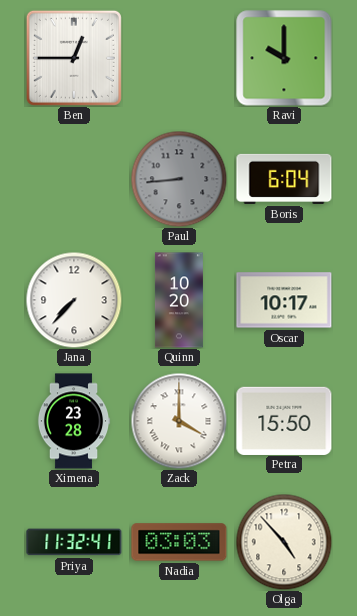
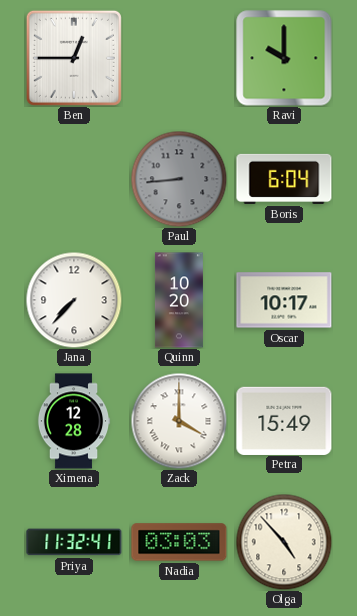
Ximena: 23:28 -> 12:28 (74, 421)
Petra: 15:50 -> 15:49 (284, 420)
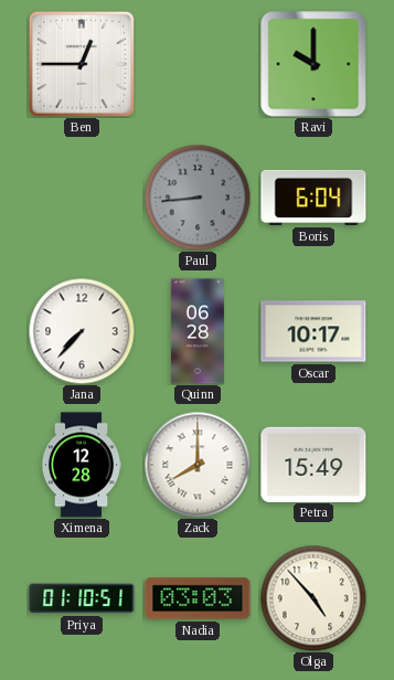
Quinn: 10:20 -> 06:28 (198, 331)
Zack: 4:00 -> 8:00 (198, 465)
Priya: 11:32 -> 01:10 (82, 598)
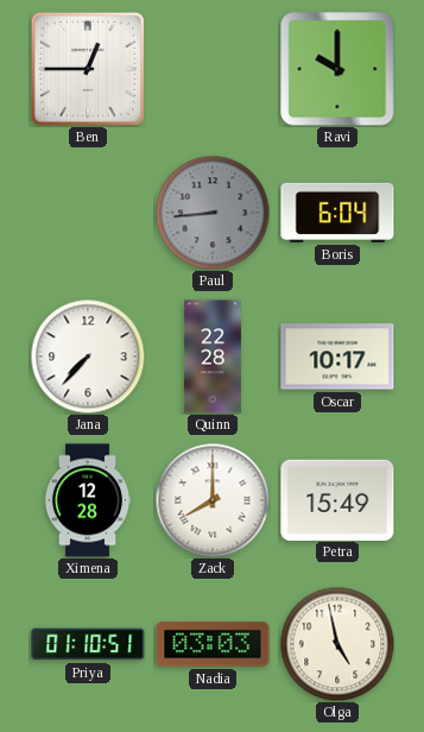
Quinn: 06:28 -> 22:28 (213, 356)
Olga: 4:53 -> 4:58 (337, 644)
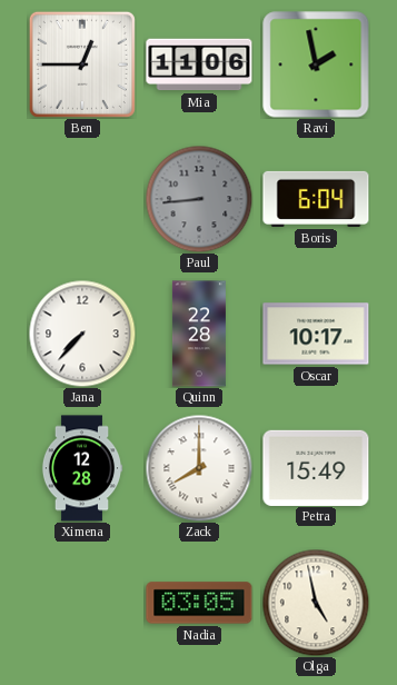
Mia: none -> 11:06 (199, 64)
Ravi: 10:00 -> 1:58 (316, 64)
Priya: 01:10 -> none (88, 644)
Nadia: 03:03 -> 03:05 (199, 603)
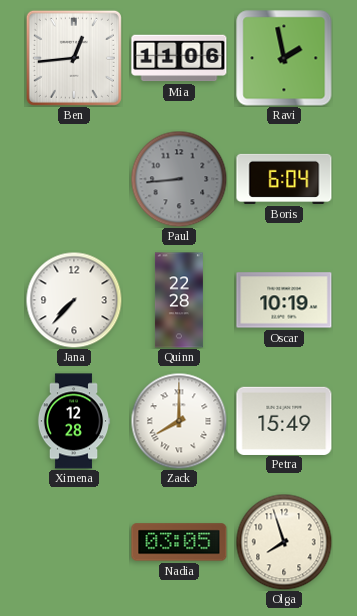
Ben: 12:45 -> 12:44 (74, 58)
Oscar: 10:17 -> 10:19 (284, 300)
Olga: 4:58 -> 7:57 (284, 542)
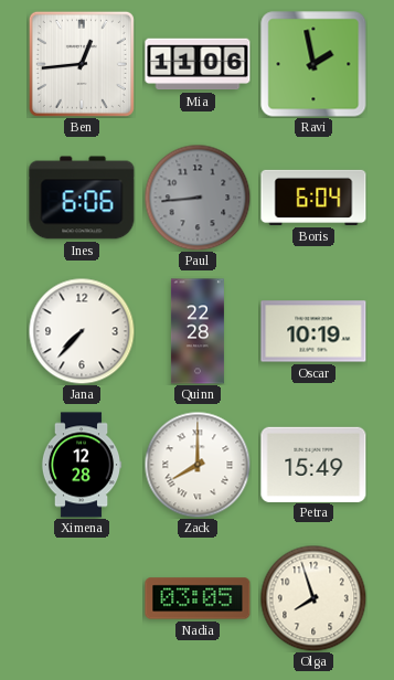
Ines: none -> 6:06 (82, 198)
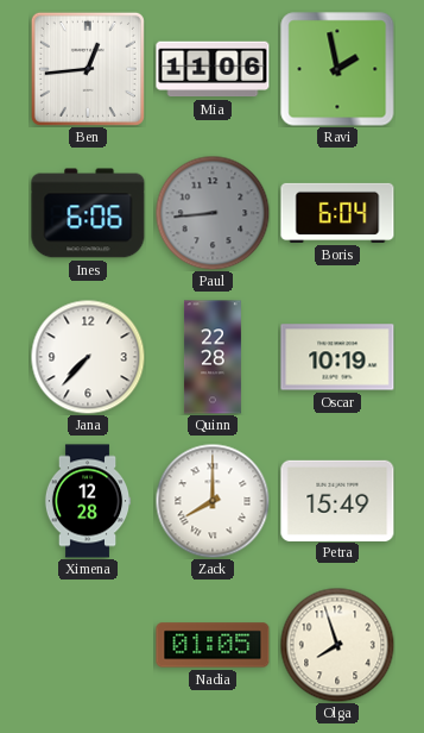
Nadia: 03:05 -> 01:05 (213, 645)
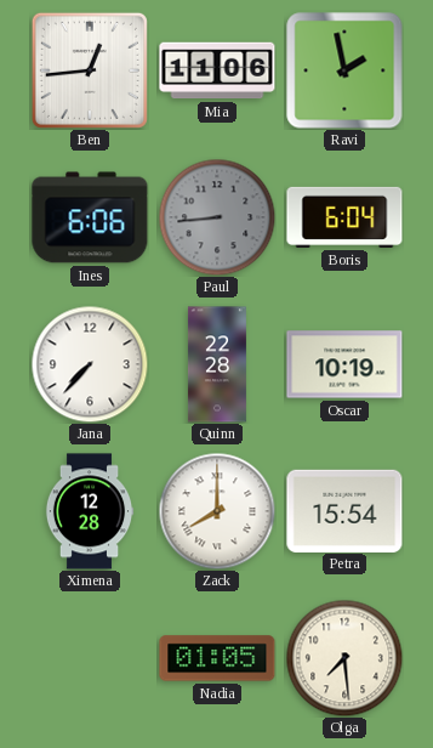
Petra: 15:49 -> 15:54 (344, 510)
Olga: 7:57 -> 7:29 (344, 658)
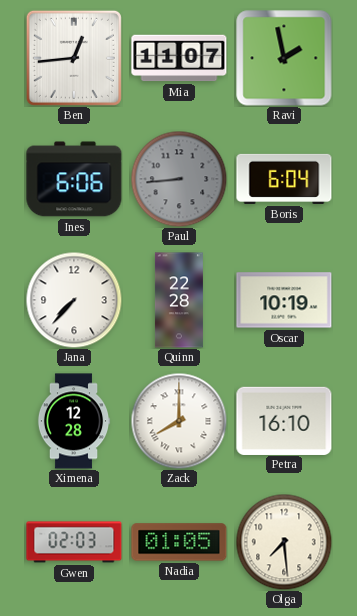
Mia: 11:06 -> 11:07 (179, 58)
Petra: 15:54 -> 16:10 (284, 420)
Gwen: none -> 02:03 (74, 542)
